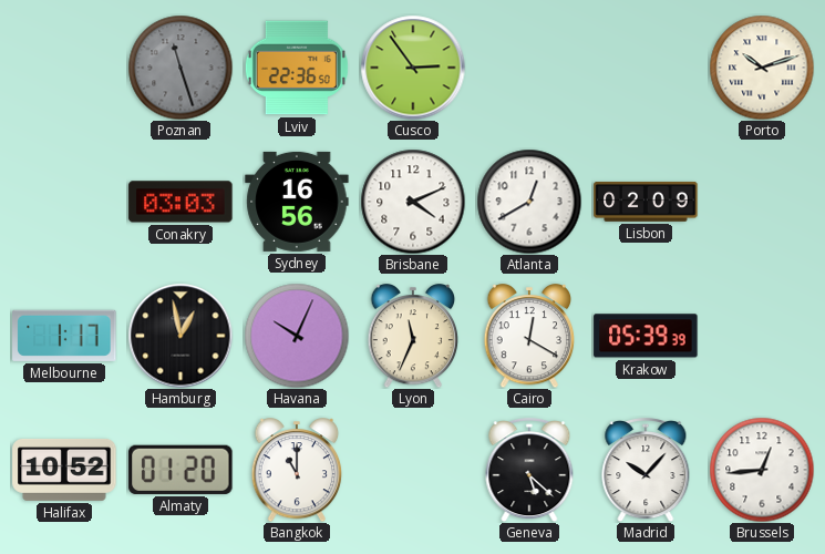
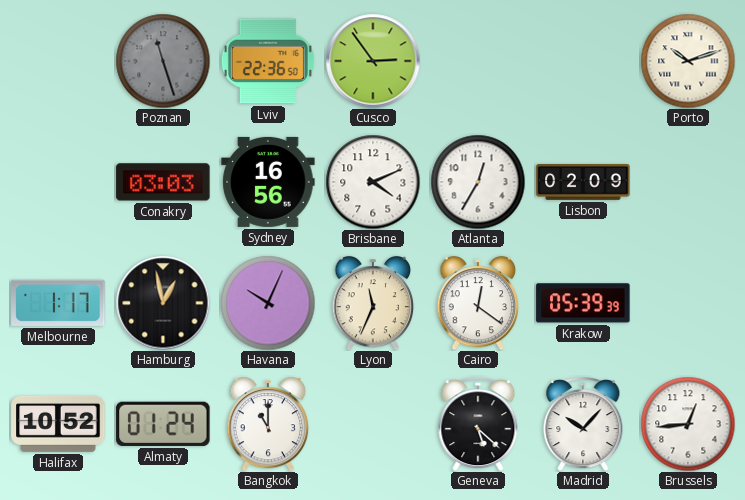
Atlanta: 12:40 -> 12:35 (478, 182)
Cairo: 12:20 -> 12:21 (478, 304)
Almaty: 01:20 -> 01:24 (163, 424)
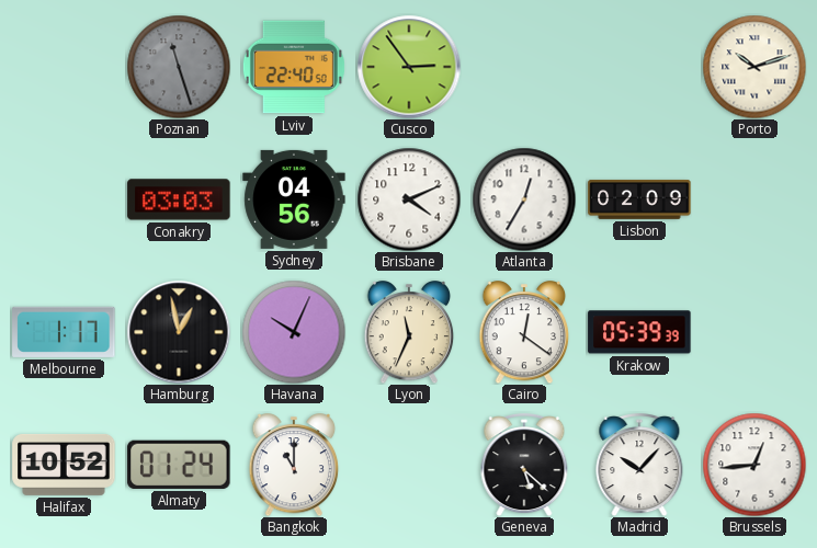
Lviv: 22:36 -> 22:40 (294, 67)
Sydney: 16:56 -> 04:56 (294, 199)
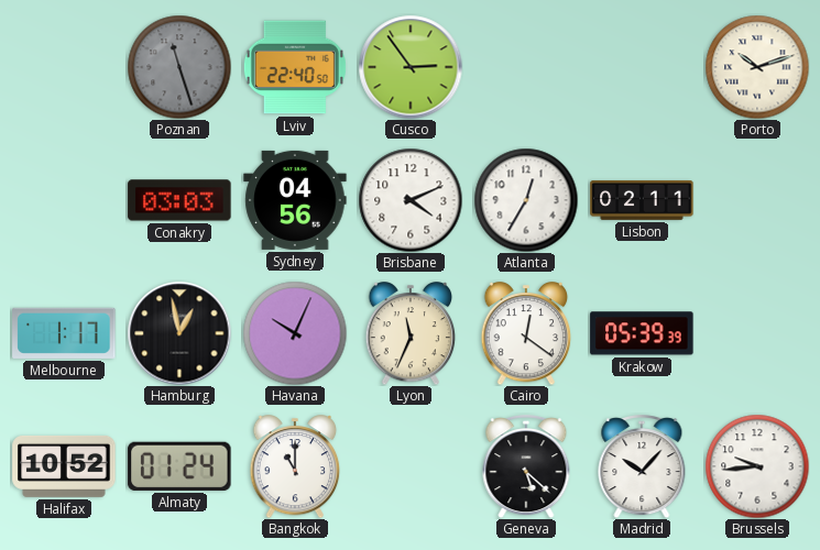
Lisbon: 02:09 -> 02:11 (642, 200)
Brussels: 12:44 -> 9:44 (757, 466)
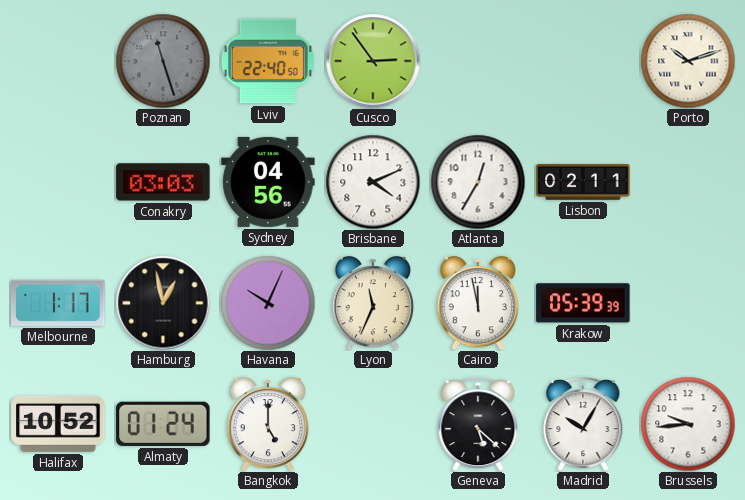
Cairo: 12:21 -> 11:58 (478, 304)
Bangkok: 11:00 -> 5:00 (268, 425)
Madrid: 10:07 -> 10:05 (583, 425)
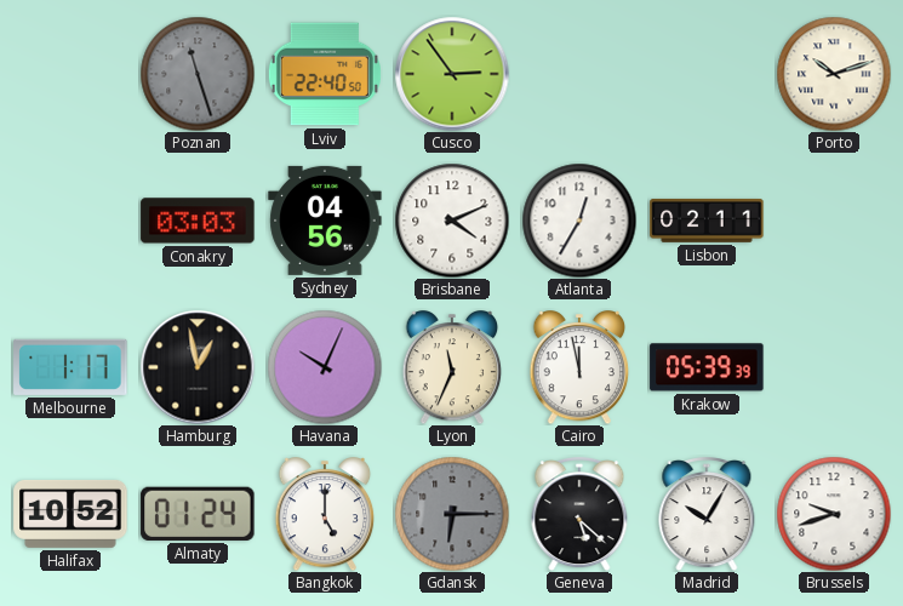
Gdansk: none -> 6:15 (452, 514)
Brussels: 9:44 -> 9:42 (834, 514)
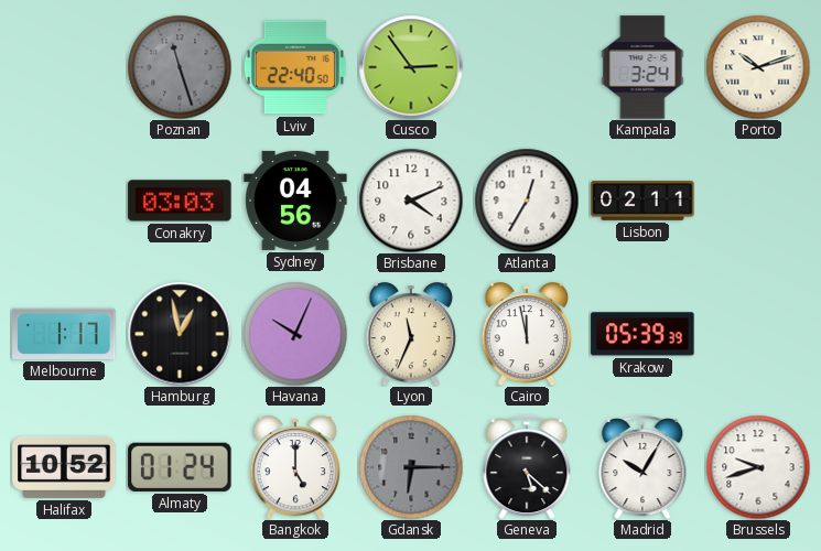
Kampala: none -> 3:24 (642, 67)
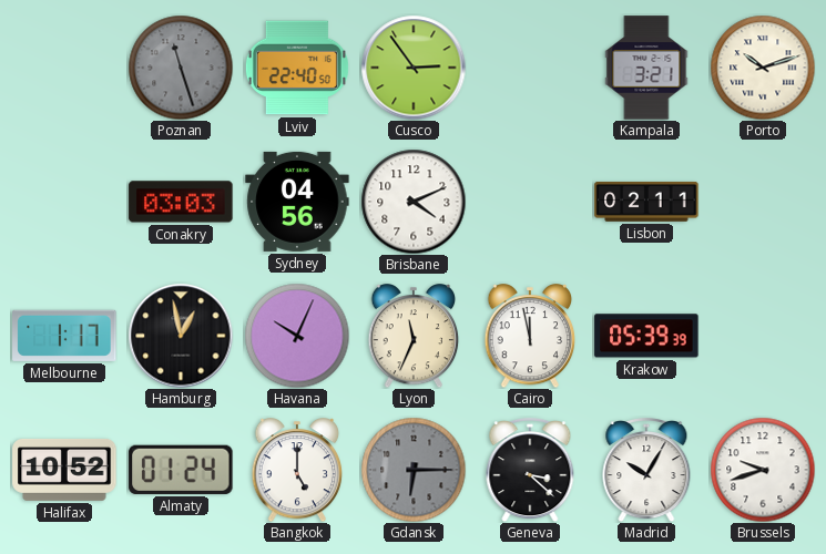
Kampala: 3:24 -> 3:21 (646, 68)
Atlanta: 12:35 -> none (527, 201)
Geneva: 5:22 -> 3:22 (530, 471)
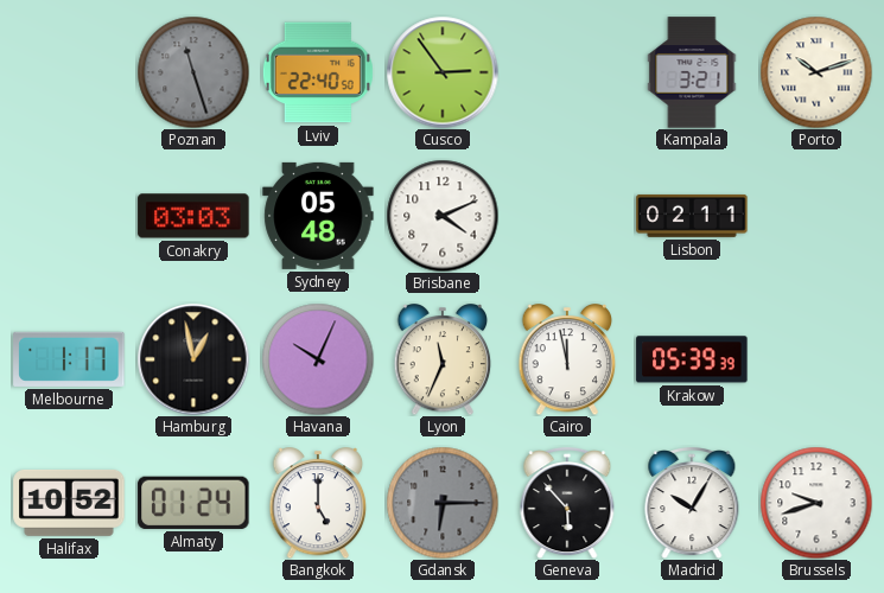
Sydney: 04:56 -> 05:48 (318, 216)
Geneva: 3:22 -> 5:53 (567, 504)
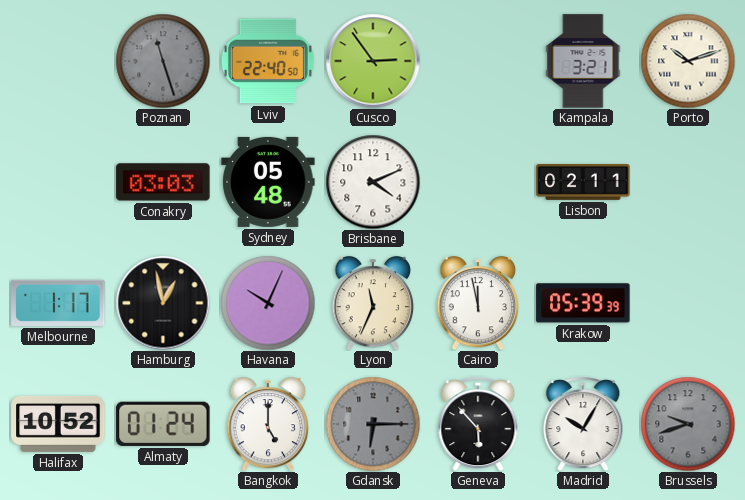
Brussels dial: white -> grey (688, 424)
